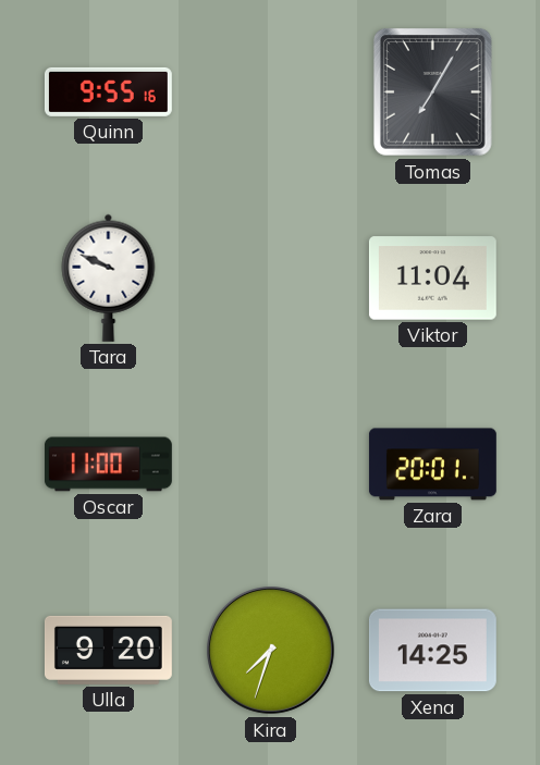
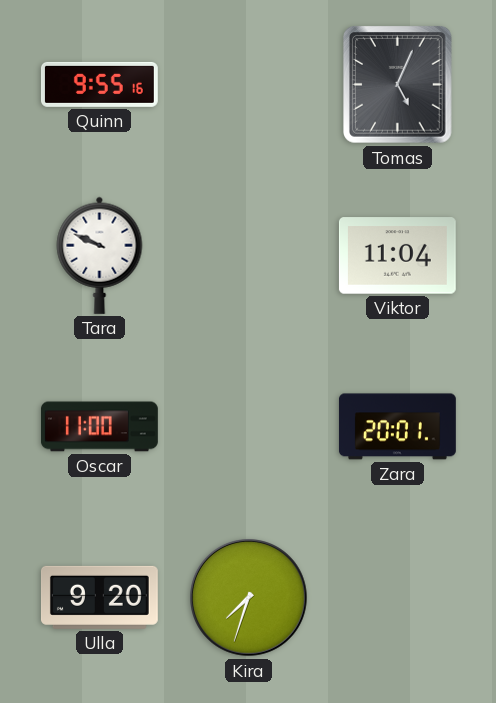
Tomas: 7:05 -> 5:04 (398, 85)
Xena: 14:25 -> none (432, 651)
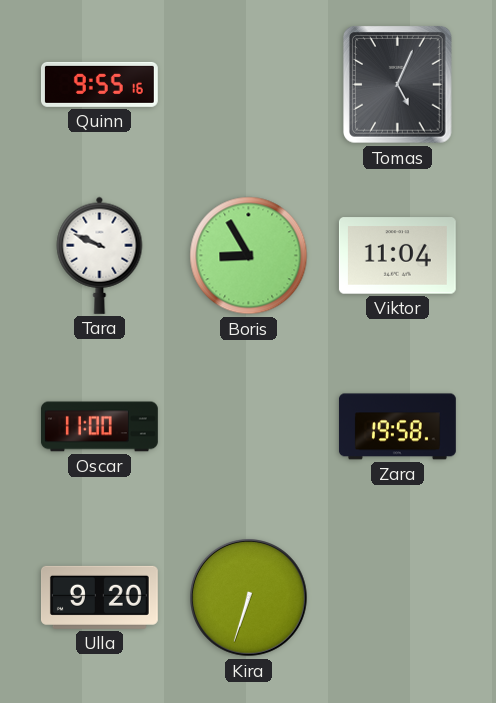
Boris: none -> 8:55 (249, 256)
Zara: 20:01 -> 19:58 (397, 427)
Kira: 7:33 -> 6:33 (249, 598)
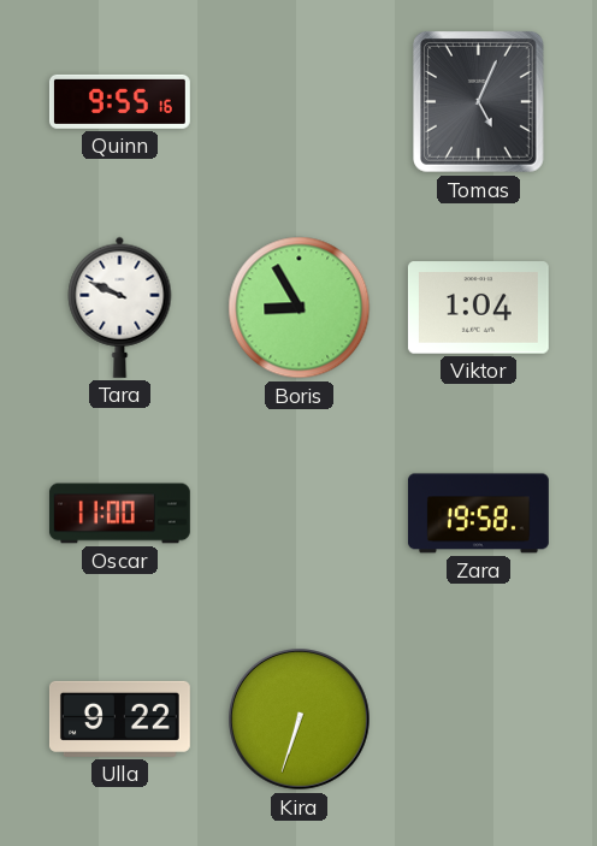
Viktor: 11:04 -> 1:04 (478, 308)
Ulla: 9:20 -> 9:22 (119, 718)
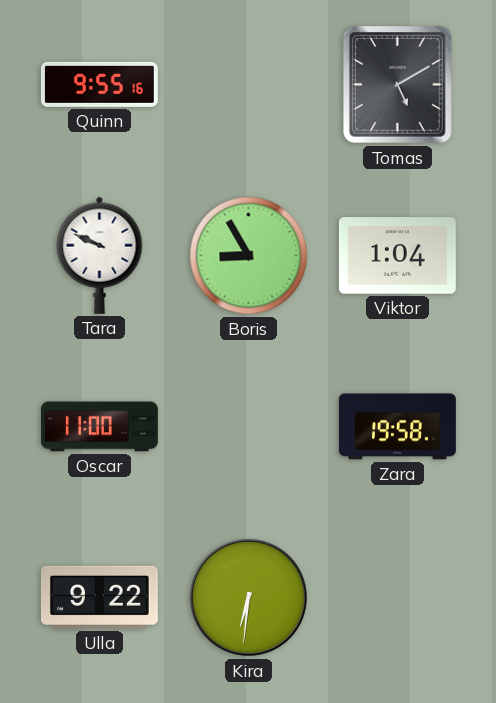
Tomas: 5:04 -> 5:10 (398, 85)
Kira: 6:33 -> 6:31 (249, 598)
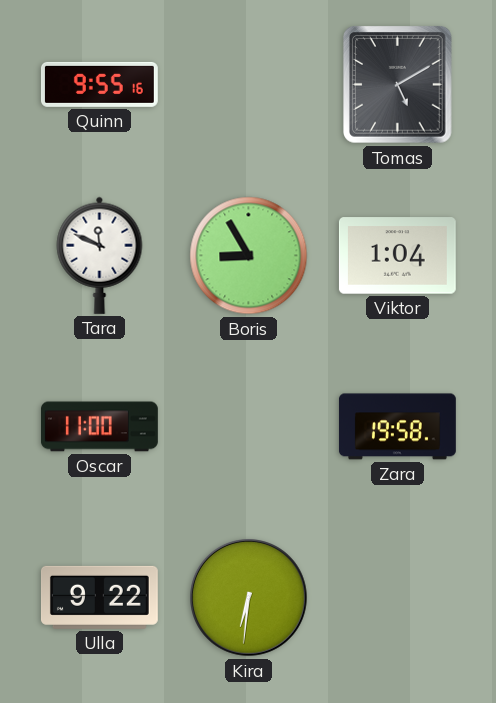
Tara: 9:49 -> 11:49 (100, 255)
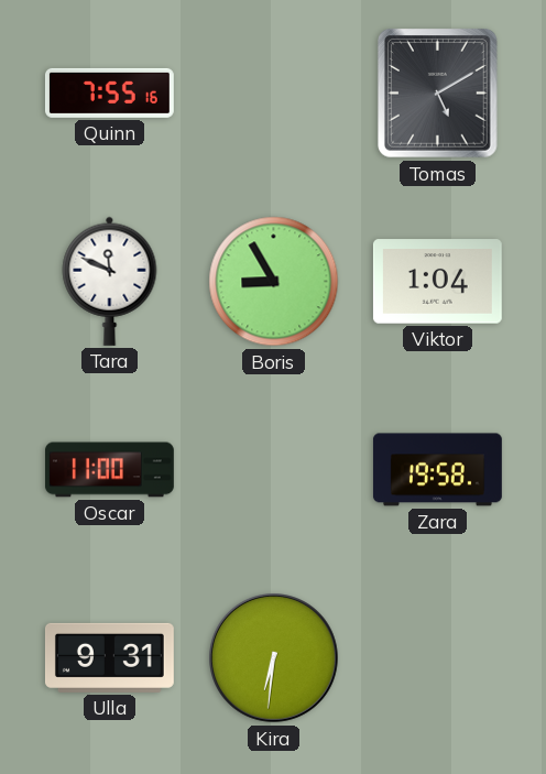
Quinn: 9:55 -> 7:55 (109, 92)
Ulla: 9:22 -> 9:31 (109, 657)
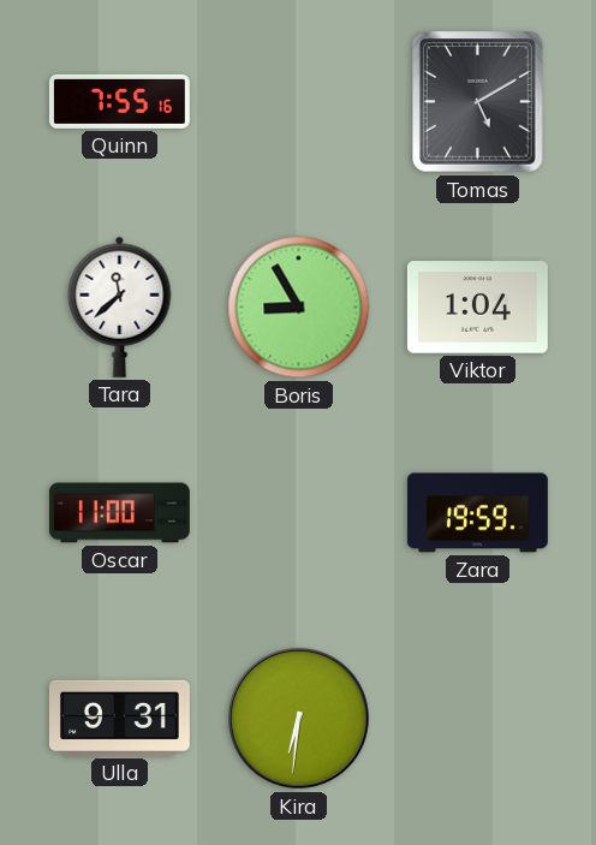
Tara: 11:49 -> 11:38 (120, 307)
Zara: 19:58 -> 19:59 (477, 513)
